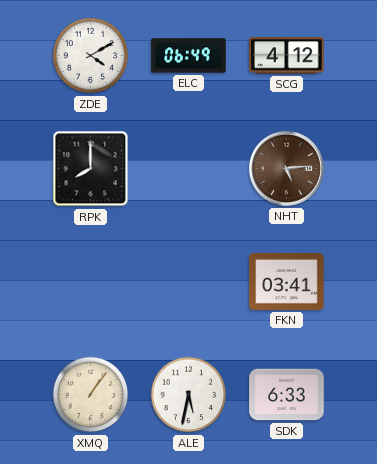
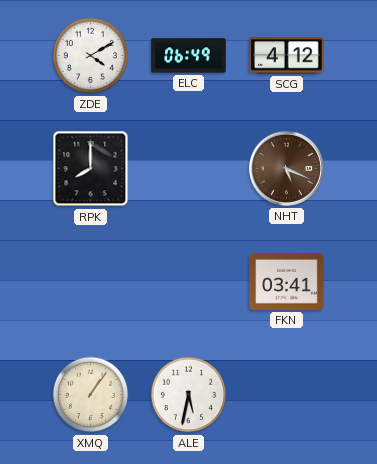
NHT: 5:14 -> 5:19 (286, 168)
SDK: 6:33 -> none (287, 395)
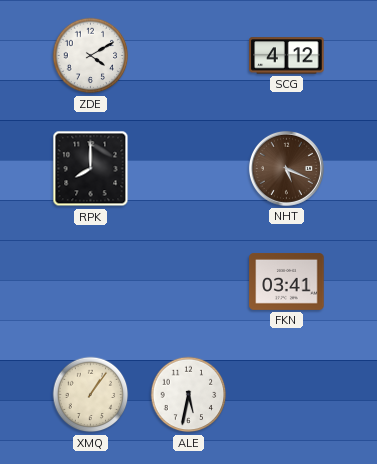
ELC: 06:49 -> none (189, 56)
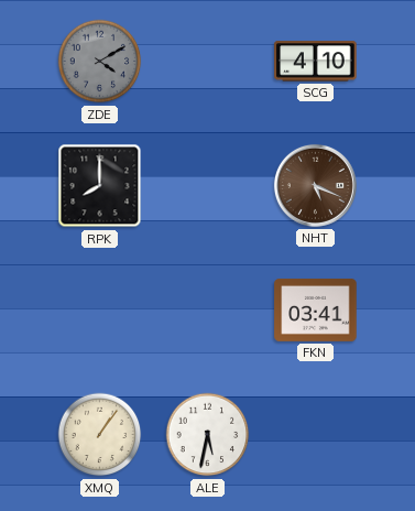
ZDE dial: white -> grey (100, 62)
SCG: 4:12 -> 4:10 (316, 62)
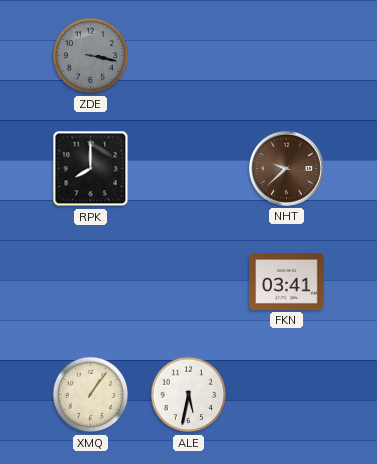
ZDE: 4:10 -> 3:17 (91, 56)
SCG: 4:10 -> none (316, 62)
NHT: 5:19 -> 9:38 (286, 168)
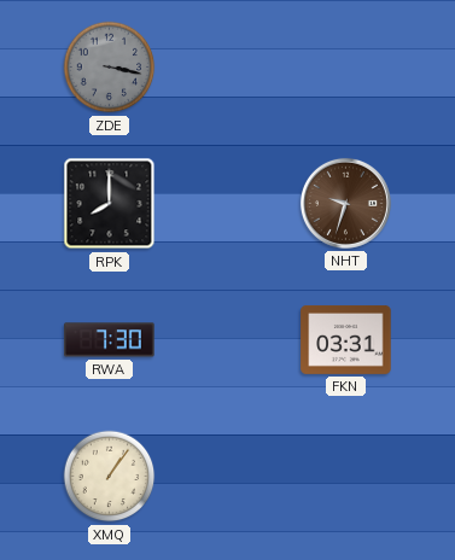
NHT: 9:38 -> 9:33 (345, 203)
RWA: none -> 7:30 (110, 340)
FKN: 03:41 -> 03:31 (346, 339)
ALE: 5:32 -> none (189, 395)
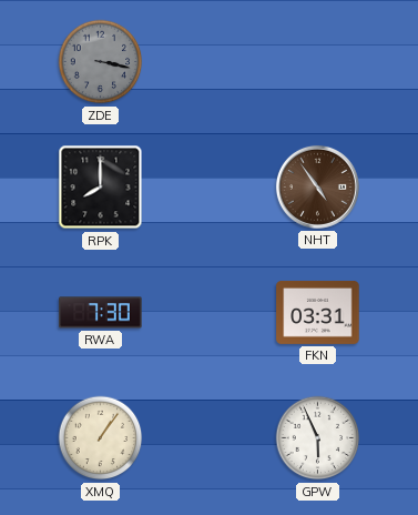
NHT: 9:33 -> 4:54 (317, 186)
GPW: none -> 5:56 (318, 438)
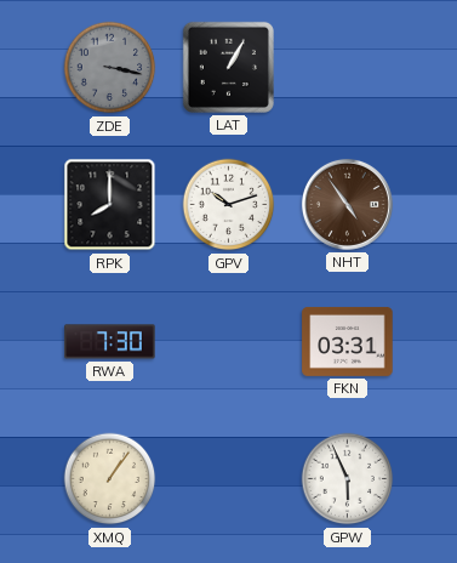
LAT: none -> 1:05 (228, 67)
GPV: none -> 10:12 (229, 205)
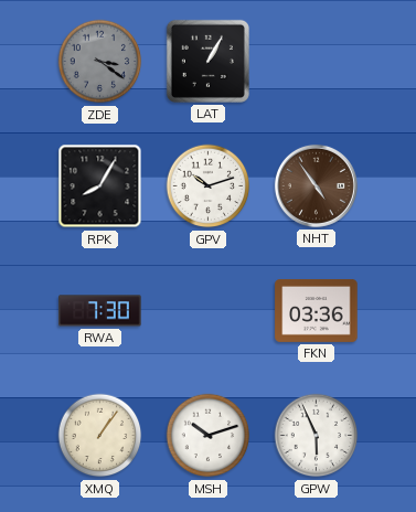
ZDE: 3:17 -> 3:21 (100, 62)
RPK: 8:00 -> 8:05 (100, 186)
FKN: 03:31 -> 03:36 (317, 310)
MSH: none -> 10:12 (209, 436)
